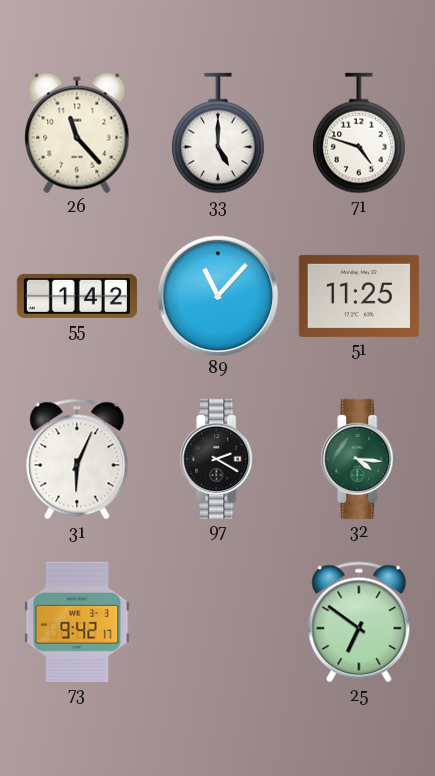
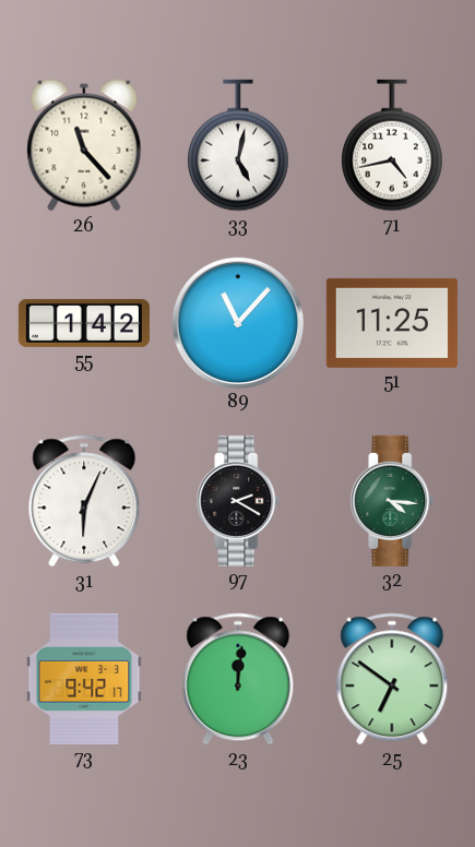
33: 5:00 -> 5:02 (238, 145)
71: 4:48 -> 4:43 (392, 145)
23: none -> 12:01 (238, 679)
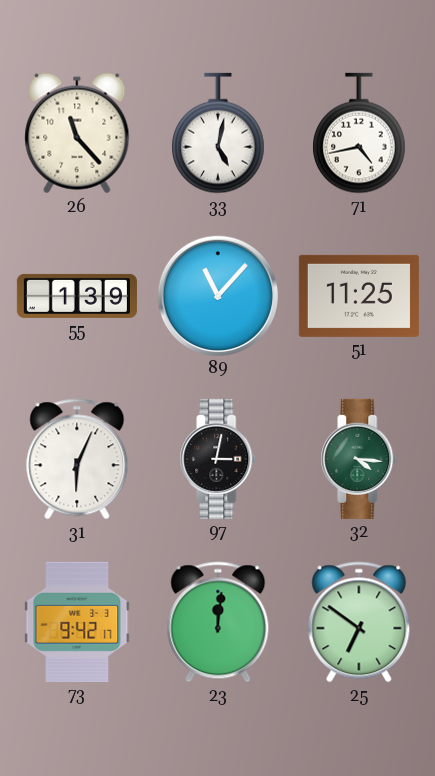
55: 1:42 -> 1:39 (77, 296)
97: 2:20 -> 3:02 (218, 459)
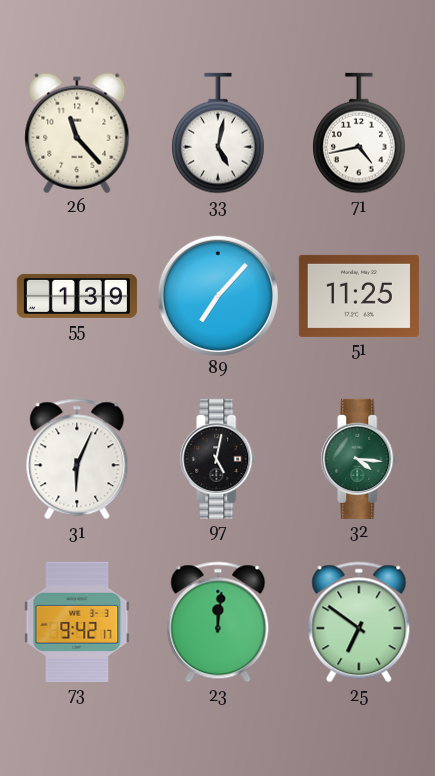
89: 11:07 -> 7:07 (217, 295)
97: 3:02 -> 5:02 (218, 459)
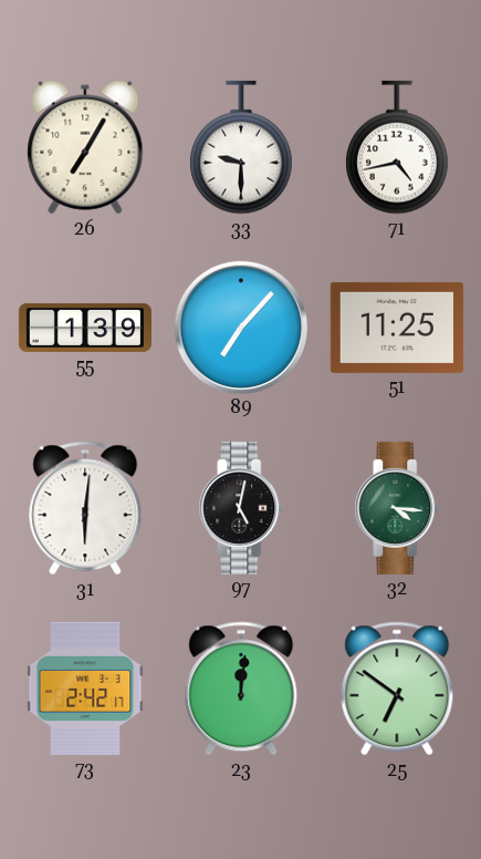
26: 11:23 -> 7:05 (85, 147)
33: 5:02 -> 9:30 (241, 147)
31: 6:04 -> 6:01 (85, 508)
73: 9:42 -> 2:42 (85, 689)
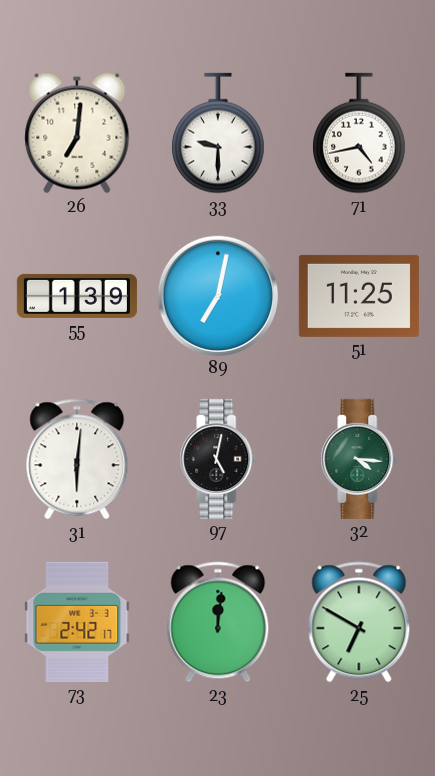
26: 7:05 -> 7:01 (77, 133)
89: 7:07 -> 7:02 (217, 295)
25: 6:51 -> 6:50 (359, 622)
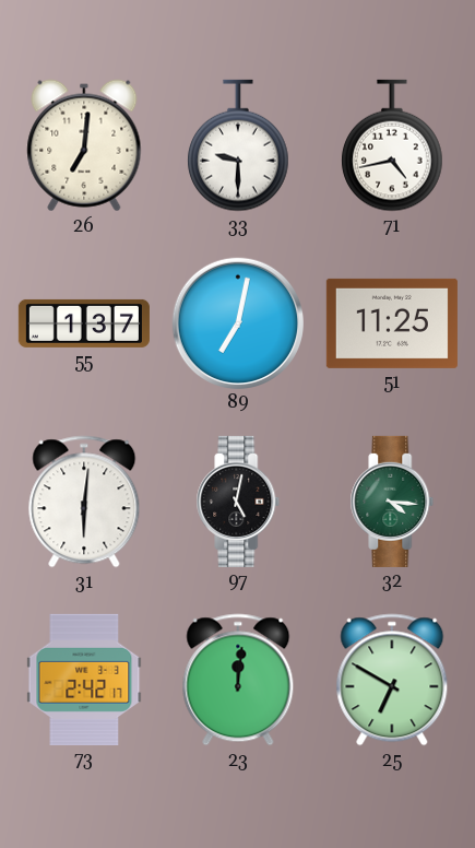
55: 1:39 -> 1:37 (84, 323)
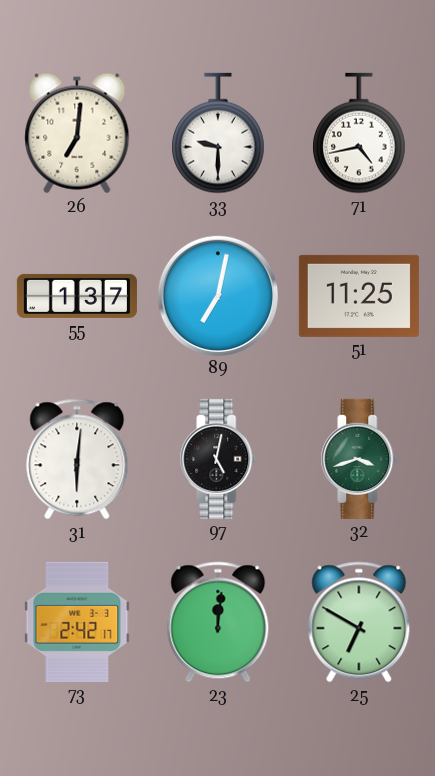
32: 4:16 -> 3:42 (359, 459)
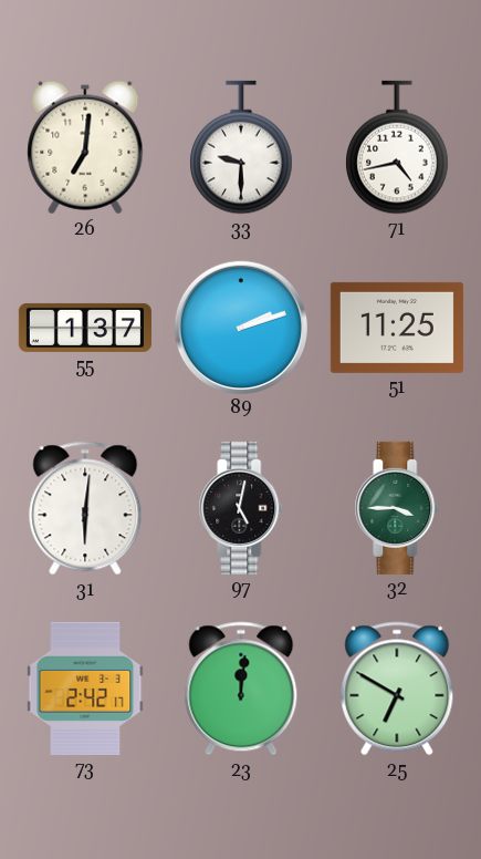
89: 7:02 -> 2:12 (240, 327)
32: 3:42 -> 3:45 (397, 508)
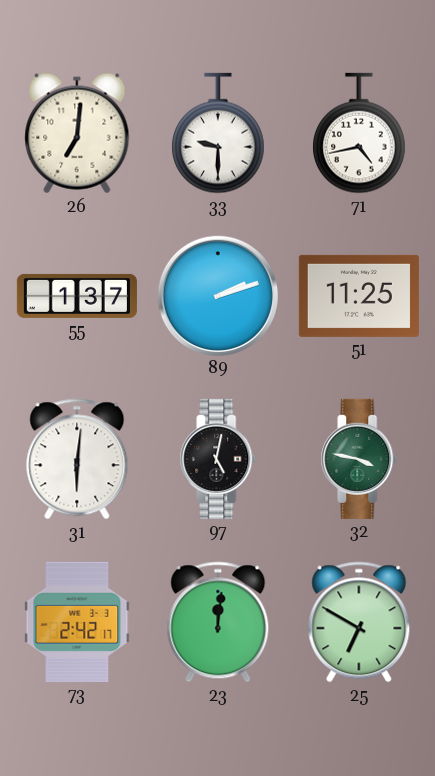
32: 3:45 -> 3:47 (359, 459)
